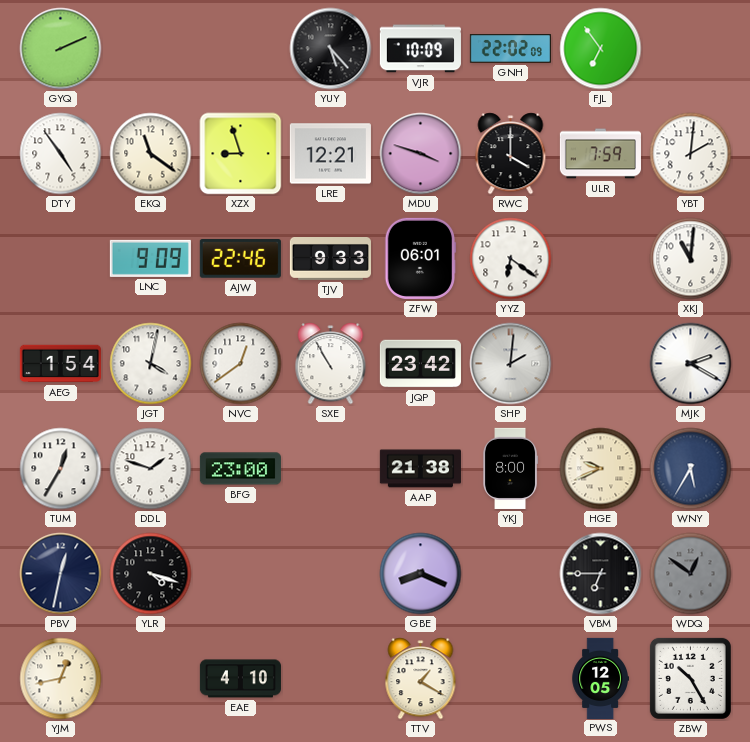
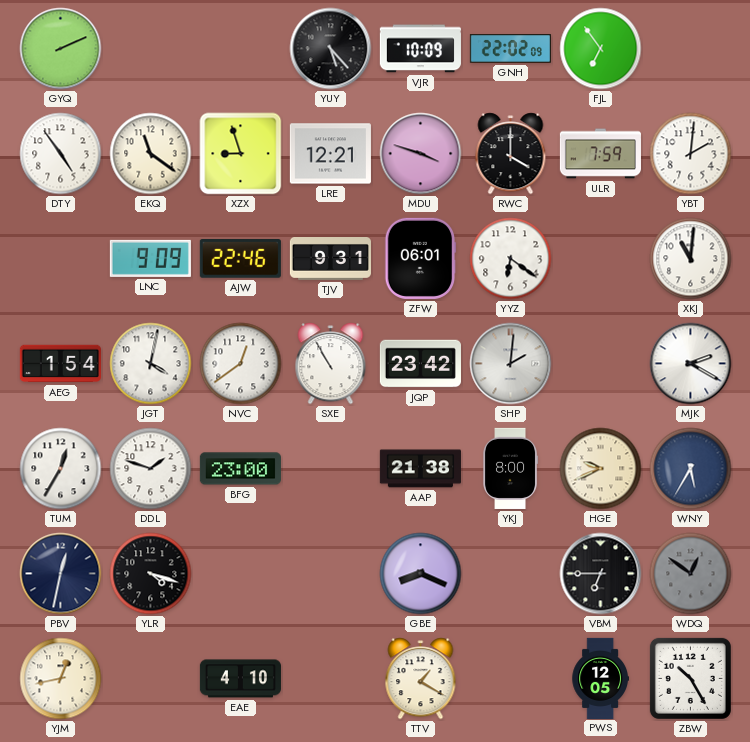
TJV: 9:33 -> 9:31 (330, 259)
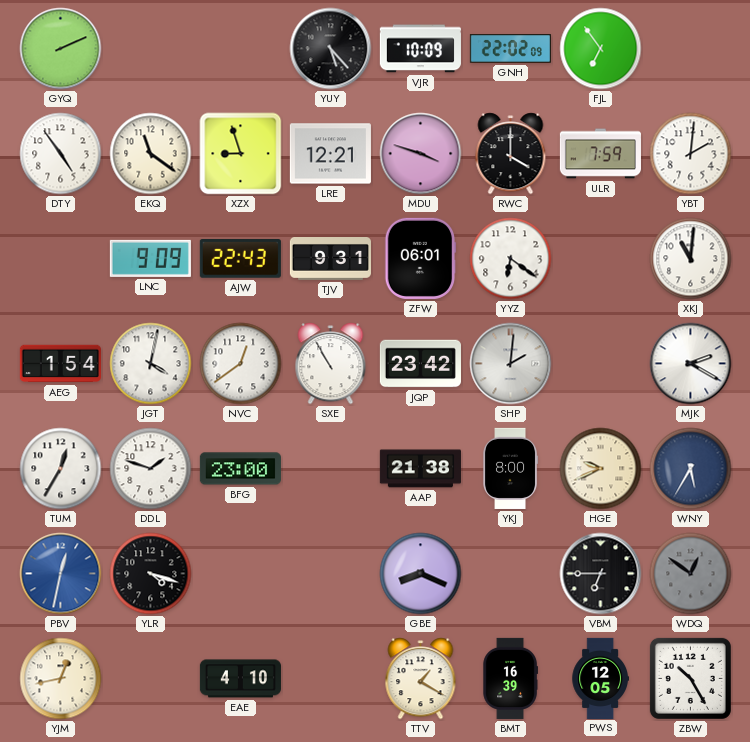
AJW: 22:46 -> 22:43 (240, 259)
PBV dial: navy -> blue (61, 574)
BMT: none -> 16:39 (510, 678)
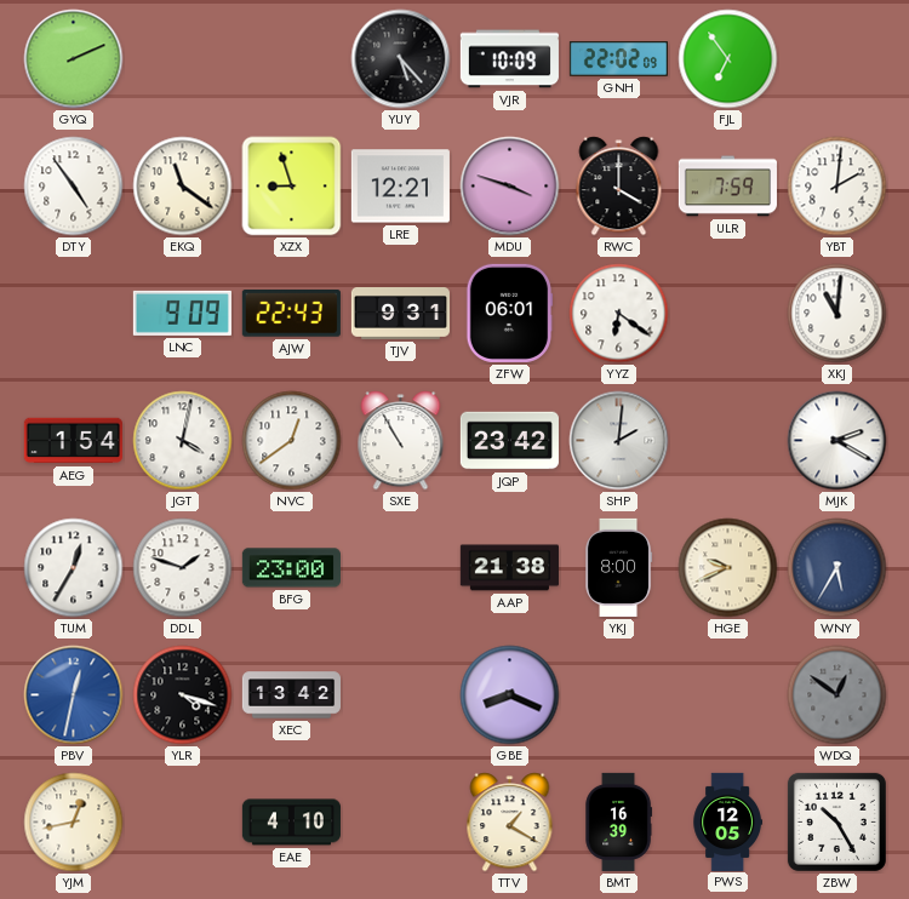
XEC: none -> 13:42 (291, 695)
VBM: 6:45 -> none (601, 574)
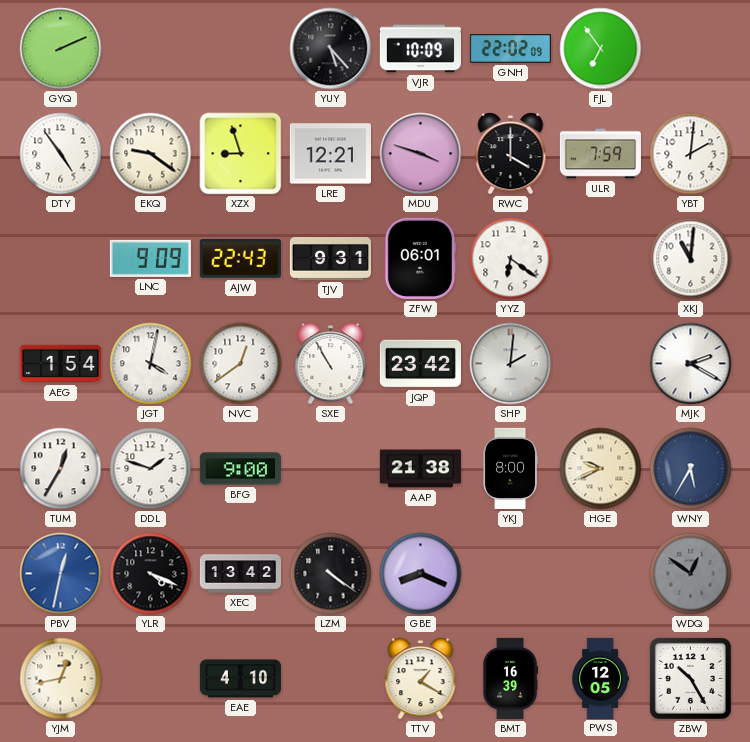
EKQ: 11:21 -> 9:21 (151, 154)
BFG: 23:00 -> 9:00 (240, 469)
YLR: 4:18 -> 4:19 (151, 574)
LZM: none -> 4:21 (331, 574)
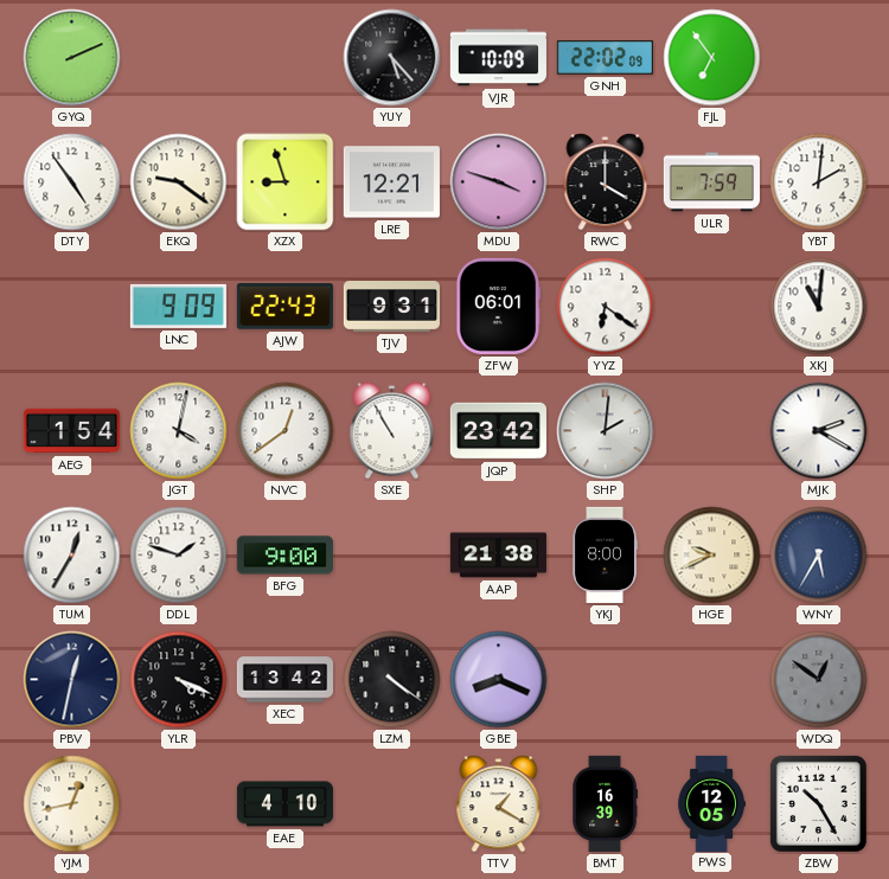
PBV dial: blue -> navy (72, 680)
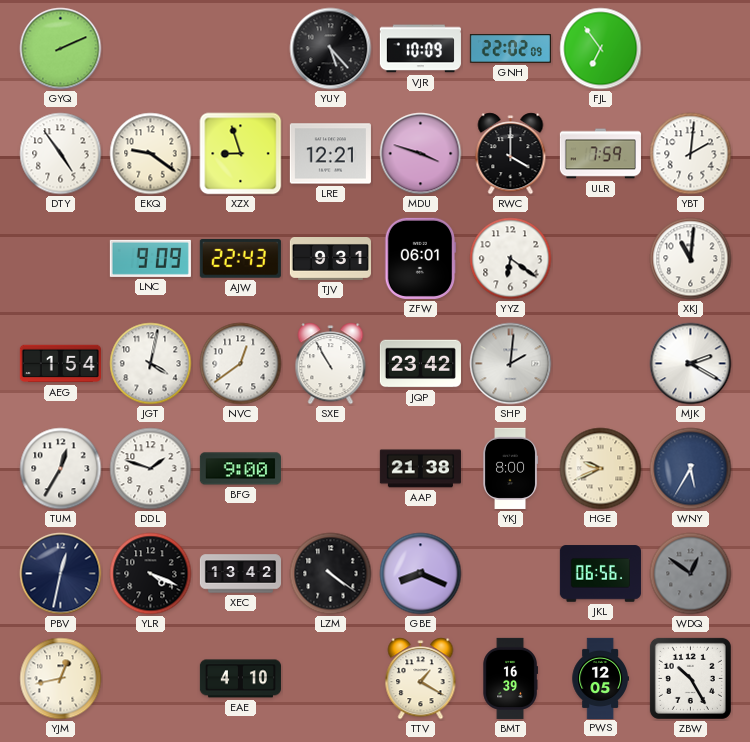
JKL: none -> 06:56 (600, 574)
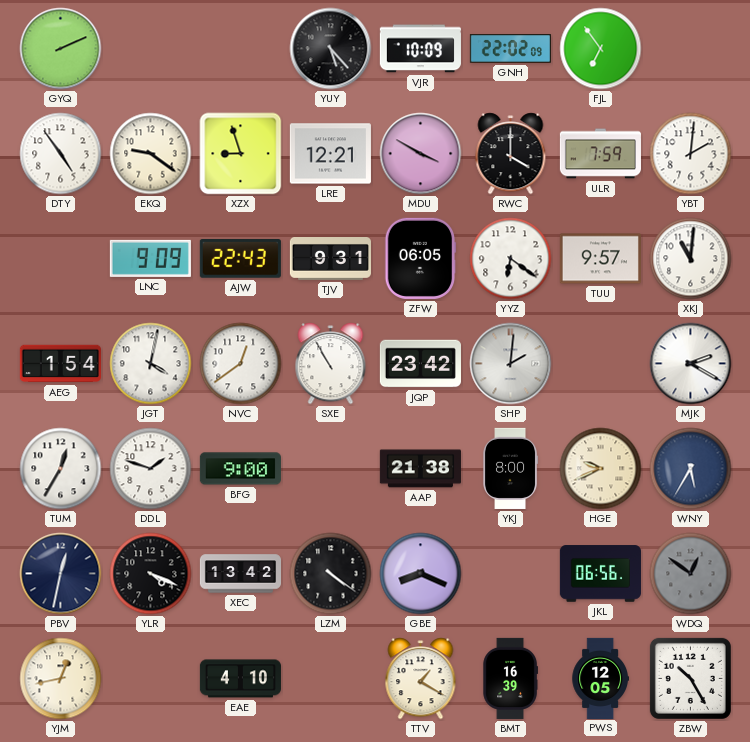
MDU: 3:48 -> 3:50 (421, 154)
ZFW: 06:01 -> 06:05 (420, 258)
TUU: none -> 9:57 (600, 259)
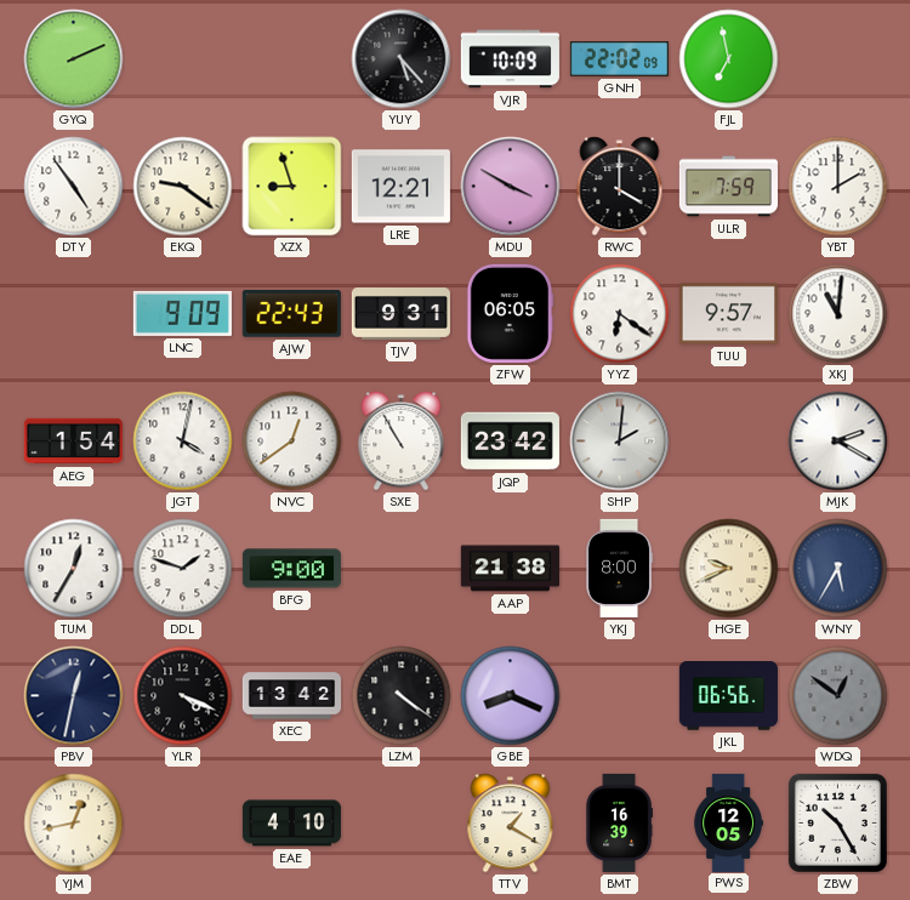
FJL: 6:54 -> 6:58 (729, 59)
YBT: 2:01 -> 2:00 (838, 187)
